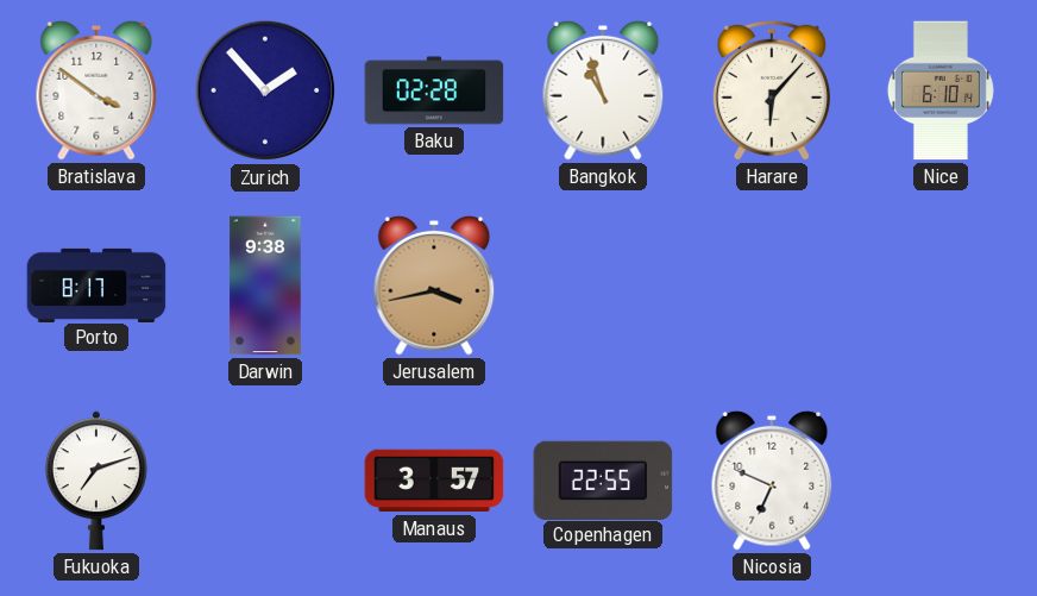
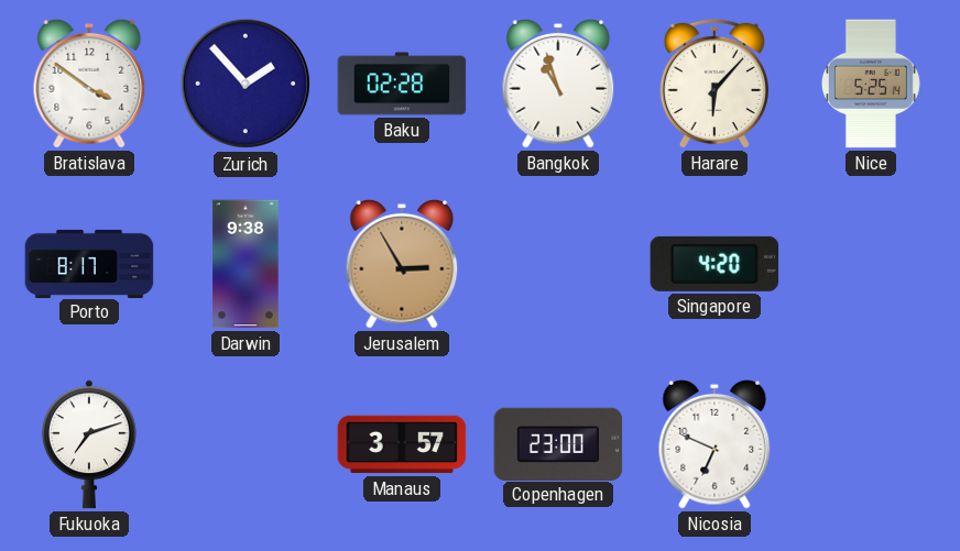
Nice: 6:10 -> 5:25 (871, 84)
Jerusalem: 3:43 -> 2:55 (402, 264)
Singapore: none -> 4:20 (714, 264)
Copenhagen: 22:55 -> 23:00 (558, 443)
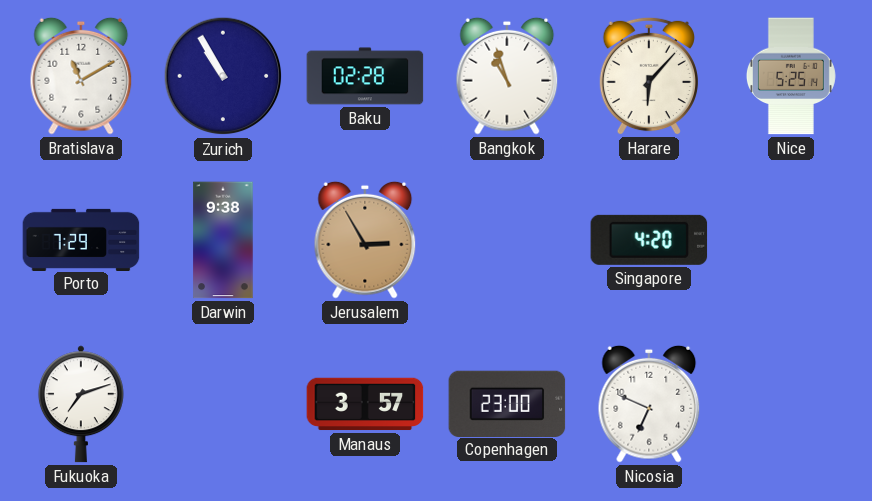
Bratislava: 3:51 -> 11:10 (81, 76)
Zurich: 1:53 -> 10:55 (223, 76)
Porto: 8:17 -> 7:29 (81, 239)
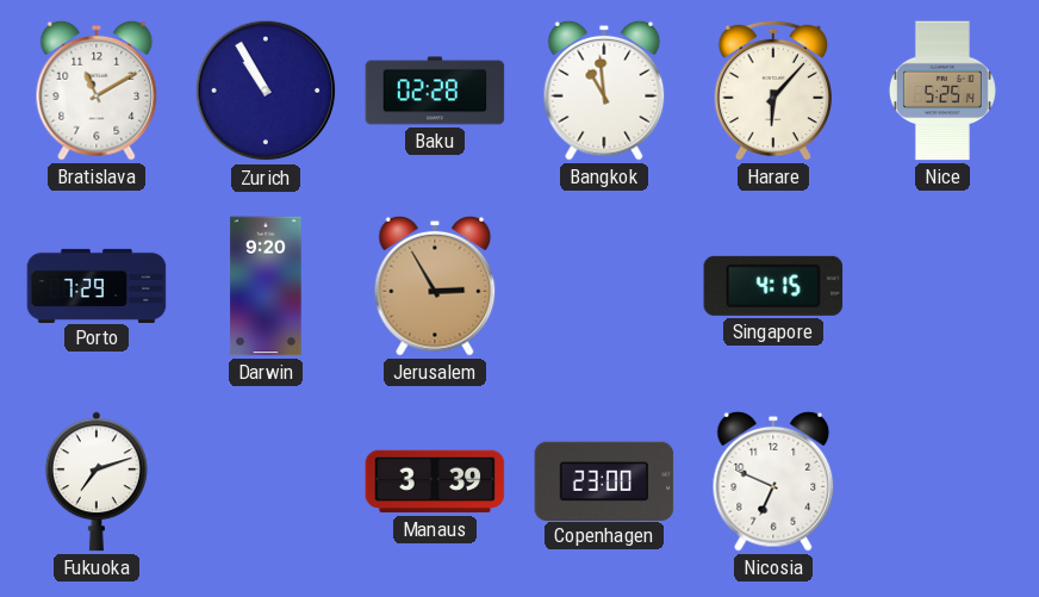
Bangkok: 10:57 -> 10:59 (604, 91)
Darwin: 9:38 -> 9:20 (266, 286)
Singapore: 4:20 -> 4:15 (773, 286)
Manaus: 3:57 -> 3:39 (435, 481)
